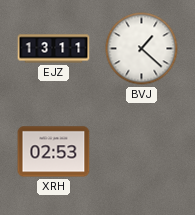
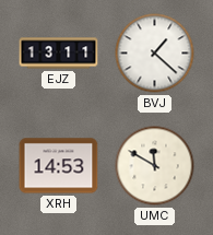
XRH: 02:53 -> 14:53 (59, 166)
UMC: none -> 11:50 (155, 166)
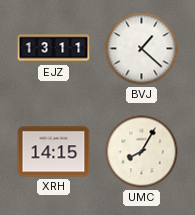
XRH: 14:53 -> 14:15 (54, 152)
UMC: 11:50 -> 8:05 (142, 152)
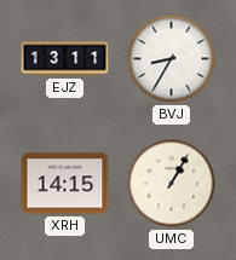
BVJ: 1:22 -> 8:35 (172, 59)
UMC: 8:05 -> 1:05 (172, 184)
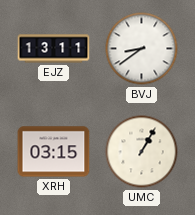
BVJ: 8:35 -> 8:39 (142, 49)
XRH: 14:15 -> 03:15 (54, 152)
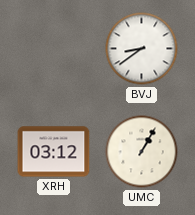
EJZ: 13:11 -> none (54, 49)
XRH: 03:15 -> 03:12 (54, 152)
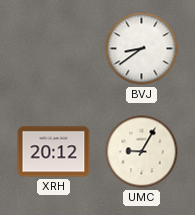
XRH: 03:12 -> 20:12 (54, 152)
UMC: 1:05 -> 9:05 (142, 152)
